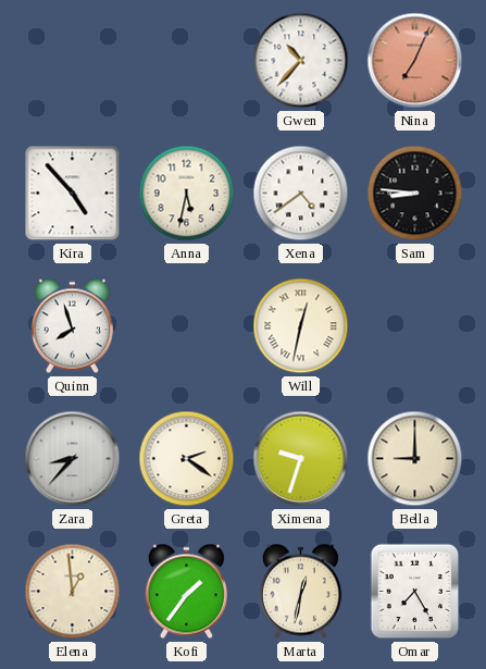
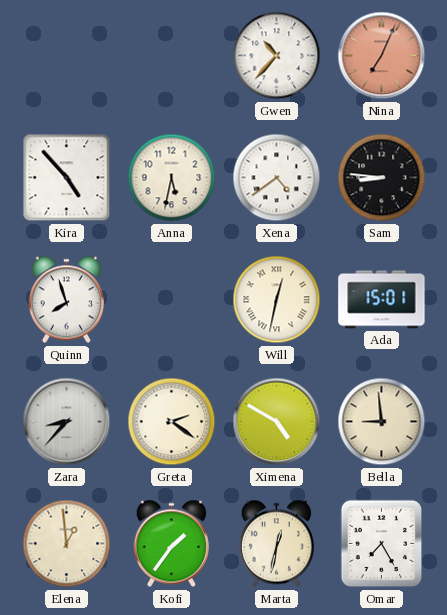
Ada: none -> 15:01 (382, 300)
Ximena: 9:33 -> 4:50 (277, 422)
Bella: 9:00 -> 8:59 (382, 422)
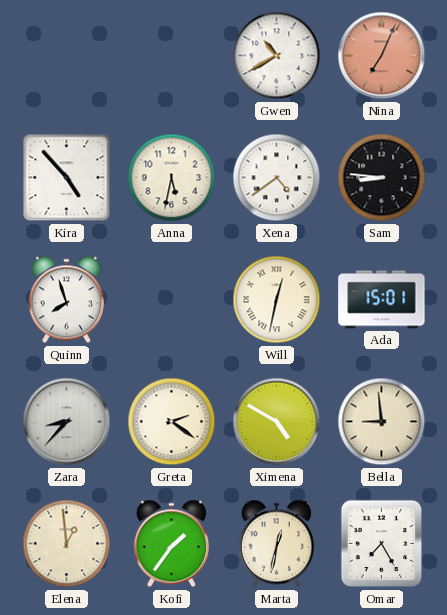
Gwen: 10:37 -> 10:40 (277, 56)
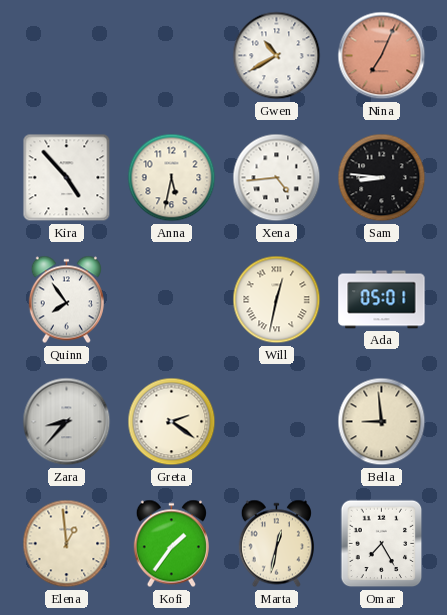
Xena: 4:39 -> 4:44 (277, 178)
Quinn: 7:57 -> 7:54 (66, 300)
Ada: 15:01 -> 05:01 (382, 300)
Ximena: 4:50 -> none (277, 422)
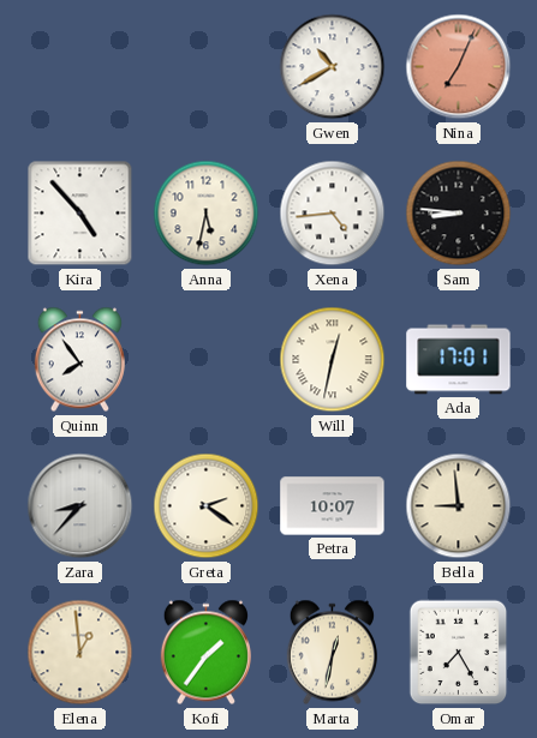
Ada: 05:01 -> 17:01 (459, 360)
Petra: none -> 10:07 (333, 506)
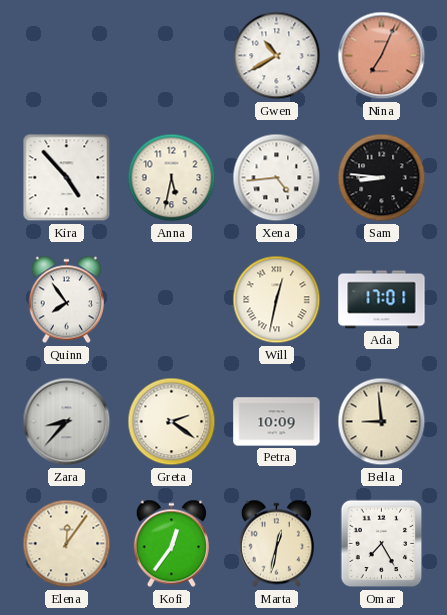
Petra: 10:07 -> 10:09 (277, 422)
Elena: 12:59 -> 12:06 (67, 544)
Kofi: 1:36 -> 12:36 (171, 544)
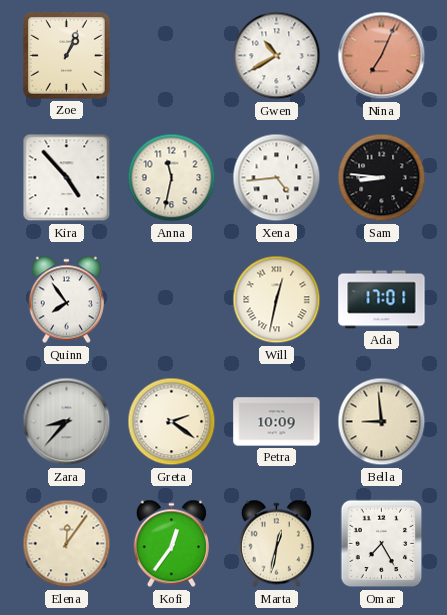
Zoe: none -> 1:04 (67, 56)
Anna: 5:32 -> 11:32 (172, 178)
